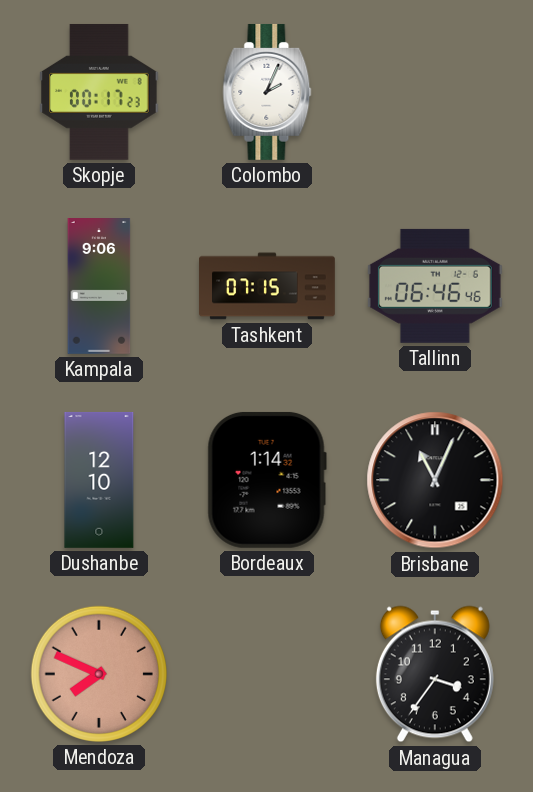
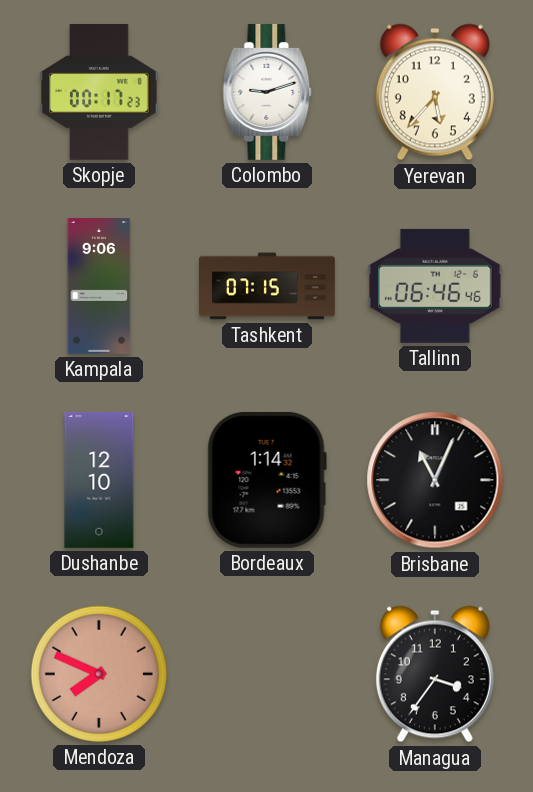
Colombo: 2:04 -> 9:12 (267, 92)
Yerevan: none -> 5:37 (435, 92)
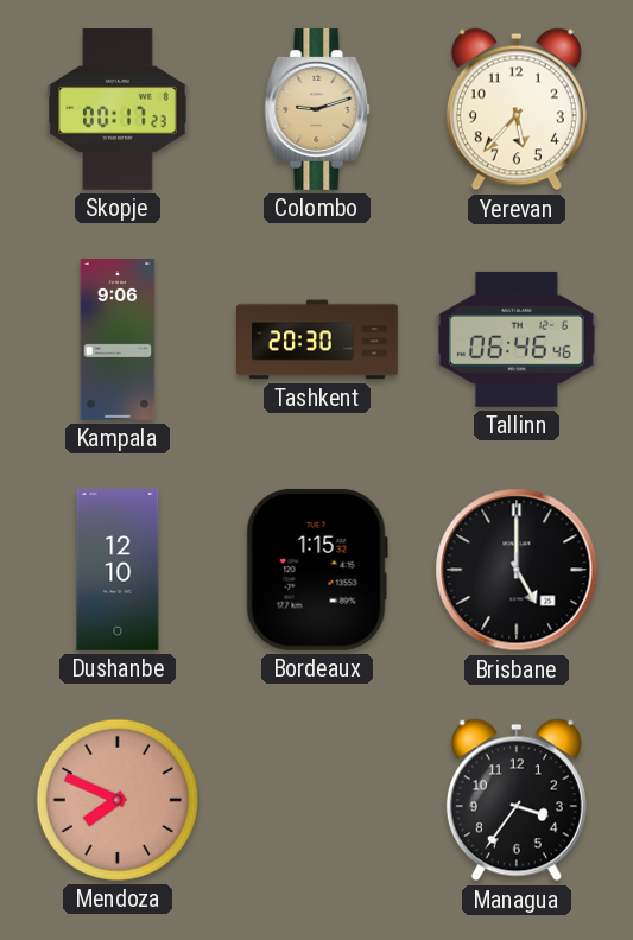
Colombo dial: white -> champagne (317, 109)
Tashkent: 07:15 -> 20:30 (318, 339)
Bordeaux: 1:14 -> 1:15 (317, 570)
Brisbane: 11:04 -> 5:00 (517, 570)
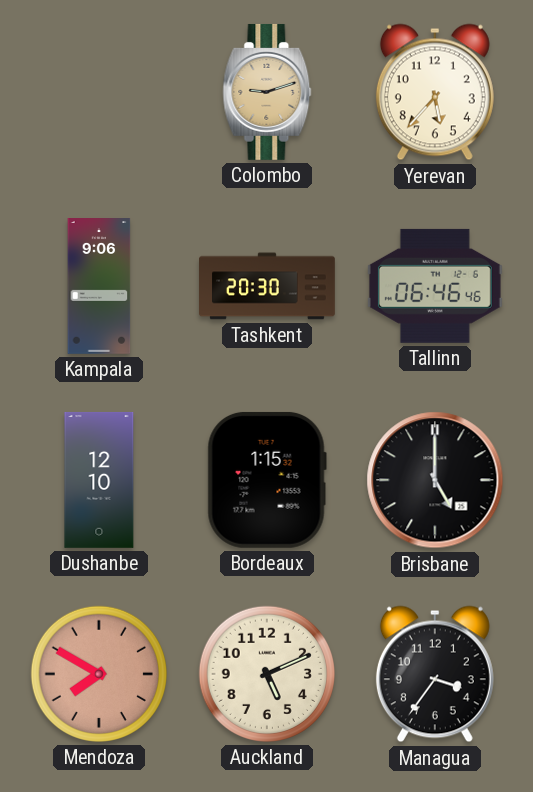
Skopje: 00:17 -> none (118, 109)
Mendoza: 7:49 -> 7:50 (99, 674)
Auckland: none -> 5:11 (267, 674)
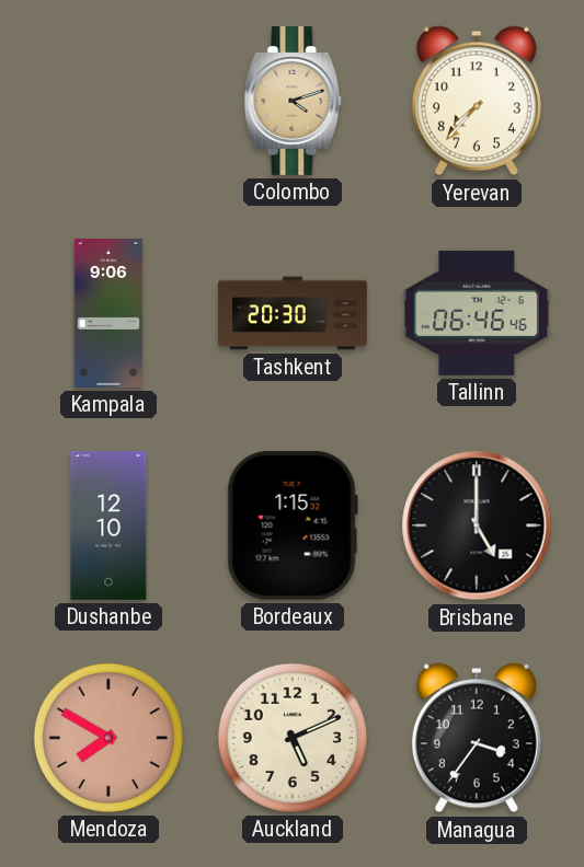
Colombo: 9:12 -> 4:12 (293, 101)
Yerevan: 5:37 -> 7:37 (477, 101)
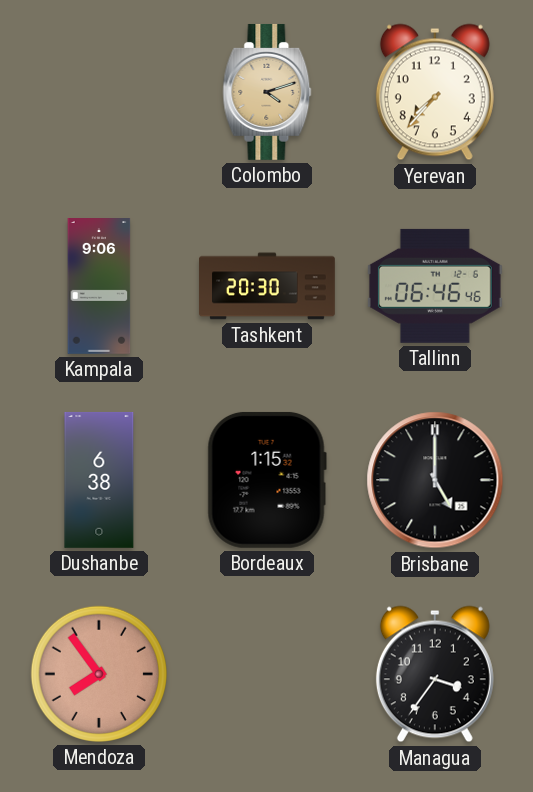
Dushanbe: 12:10 -> 6:38 (99, 480)
Mendoza: 7:50 -> 7:54 (99, 674)
Auckland: 5:11 -> none (293, 738)
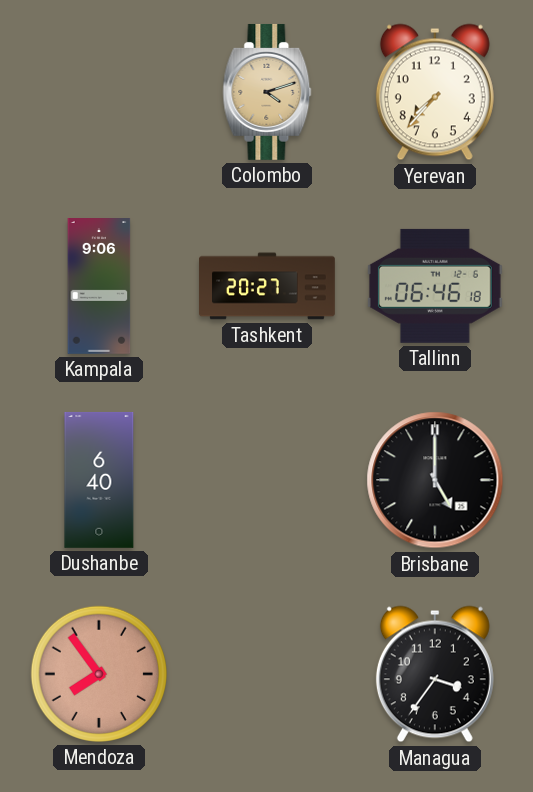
Tashkent: 20:30 -> 20:27 (268, 286)
Tallinn: 06:46:46 -> 06:46:18 (435, 286)
Dushanbe: 6:38 -> 6:40 (99, 480)
Bordeaux: 1:15 -> none (267, 480)
